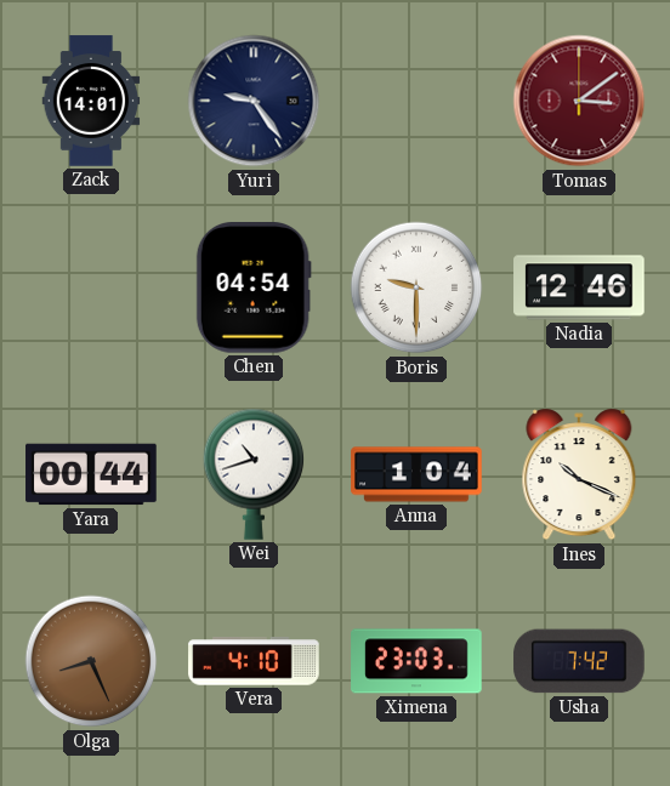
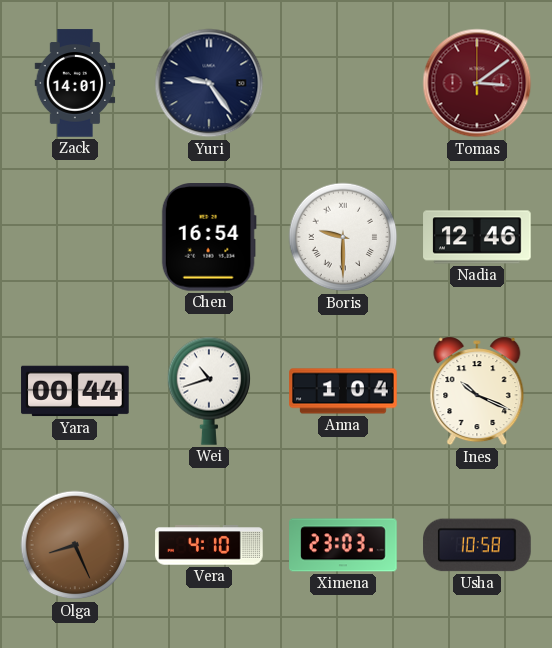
Chen: 04:54 -> 16:54 (209, 238)
Usha: 7:42 -> 10:58 (477, 545)
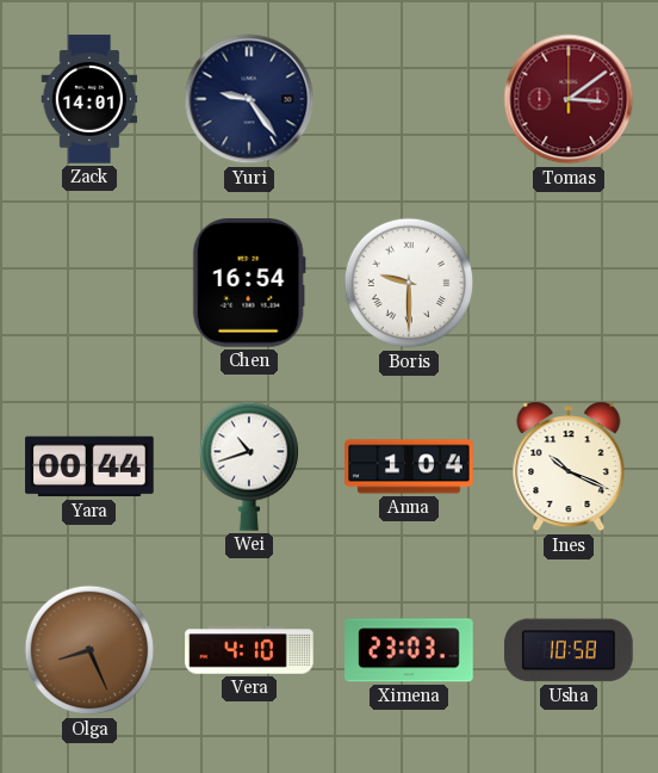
Nadia: 12:46 -> none (477, 237)
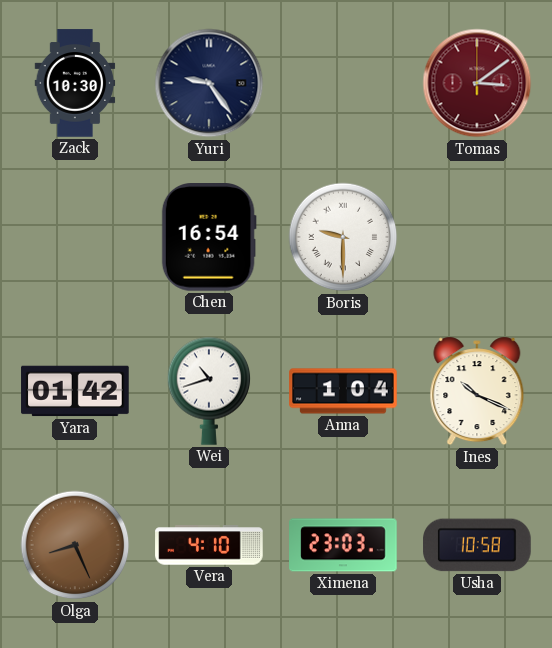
Zack: 14:01 -> 10:30 (75, 83)
Yara: 00:44 -> 01:42 (75, 391)
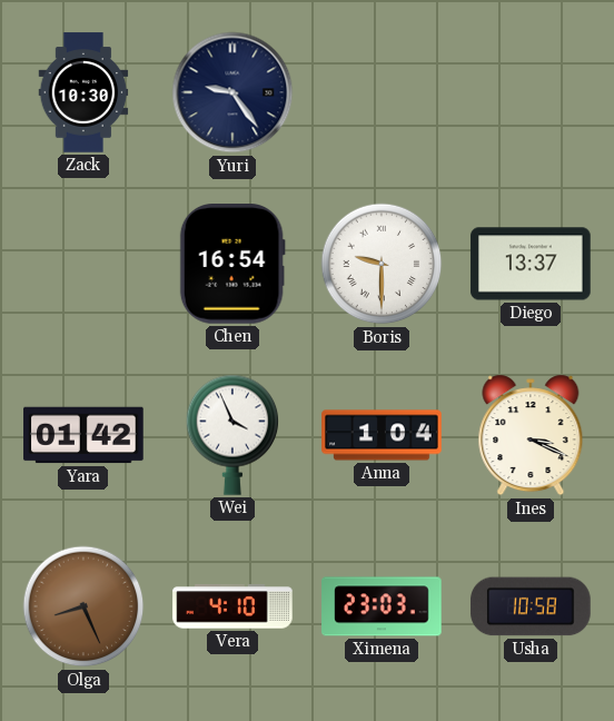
Tomas: 3:09 -> none (477, 83)
Diego: none -> 13:37 (531, 264)
Wei: 10:42 -> 3:56 (232, 435)
Ines: 10:19 -> 3:19 (531, 435)
